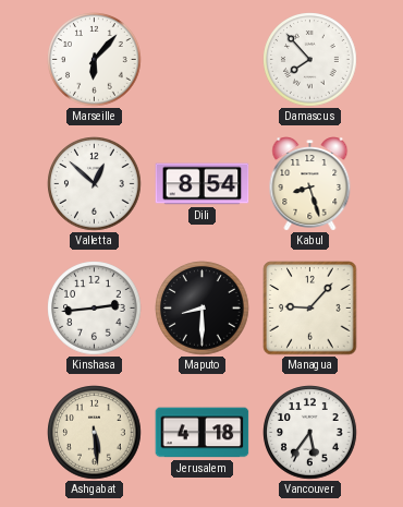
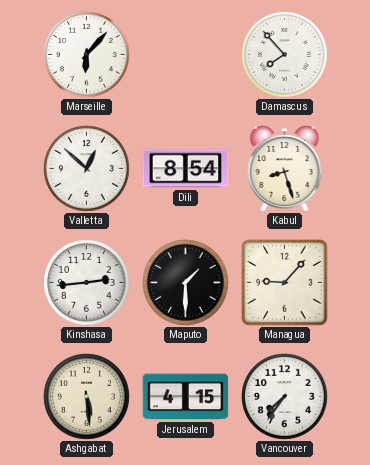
Maputo: 8:30 -> 1:30 (186, 283)
Jerusalem: 4:18 -> 4:15 (186, 397)
Vancouver: 5:36 -> 7:36 (285, 397)
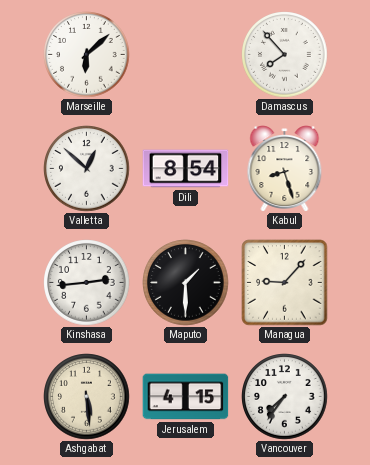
Marseille: 6:07 -> 6:08 (87, 55)
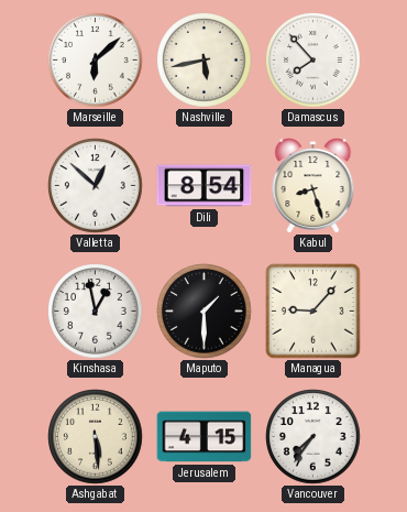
Nashville: none -> 5:43 (205, 61)
Kinshasa: 2:44 -> 12:58 (96, 312)
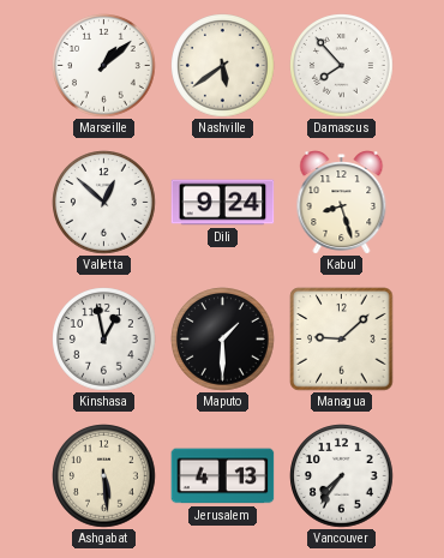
Marseille: 6:08 -> 1:08 (104, 66)
Nashville: 5:43 -> 5:39 (223, 66)
Dili: 8:54 -> 9:24 (223, 203)
Managua: 9:07 -> 9:08 (342, 340)
Jerusalem: 4:15 -> 4:13 (223, 476)
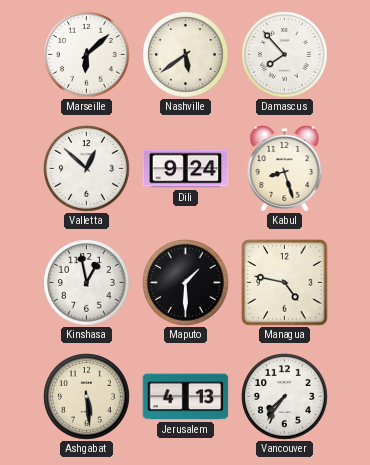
Marseille: 1:08 -> 6:08 (87, 55)
Managua: 9:08 -> 4:47 (285, 283)
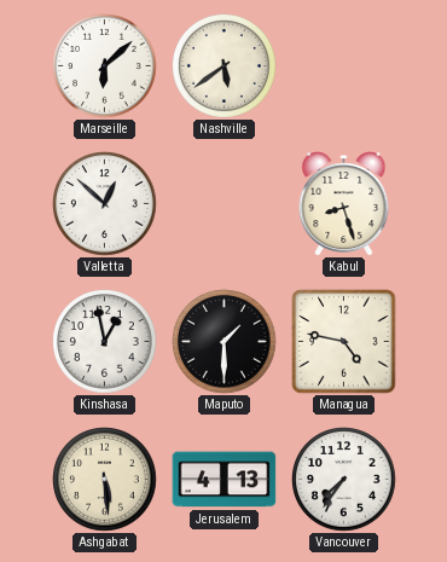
Damascus: 7:53 -> none (285, 55)
Dili: 9:24 -> none (186, 169)
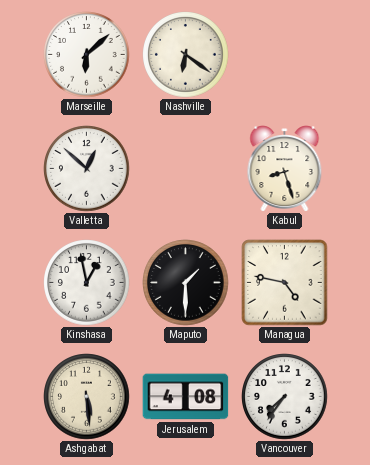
Nashville: 5:39 -> 6:21 (186, 55)
Jerusalem: 4:13 -> 4:08 (186, 397)
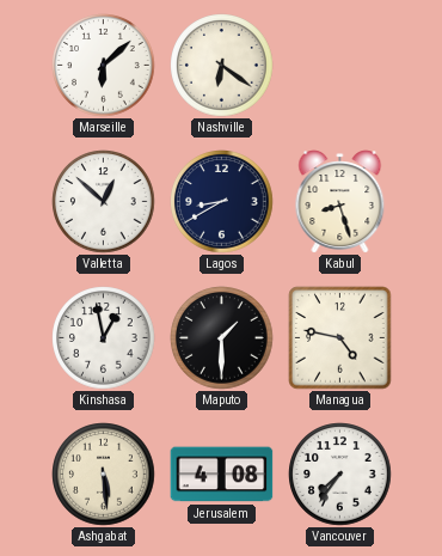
Lagos: none -> 8:40 (222, 202)
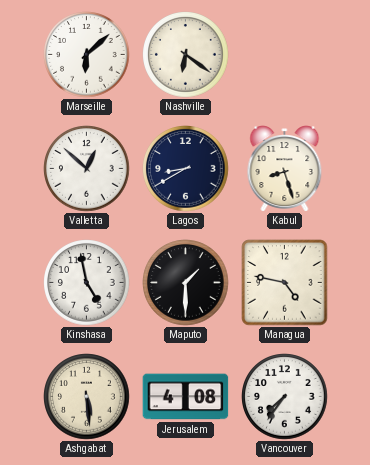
Kinshasa: 12:58 -> 4:58 (87, 283)
